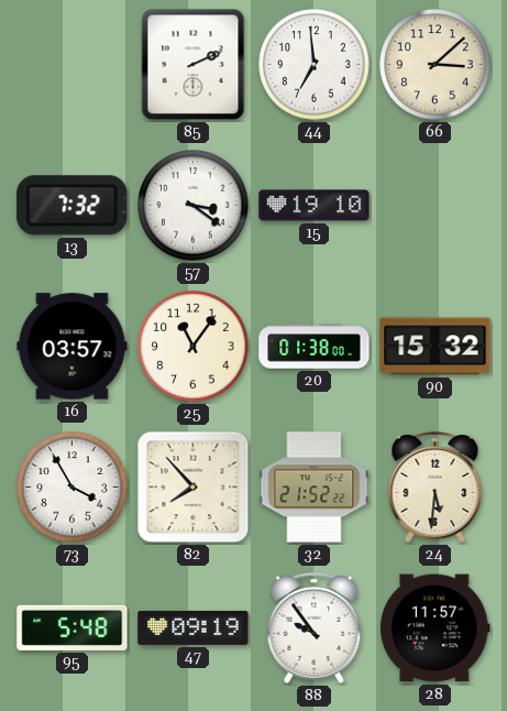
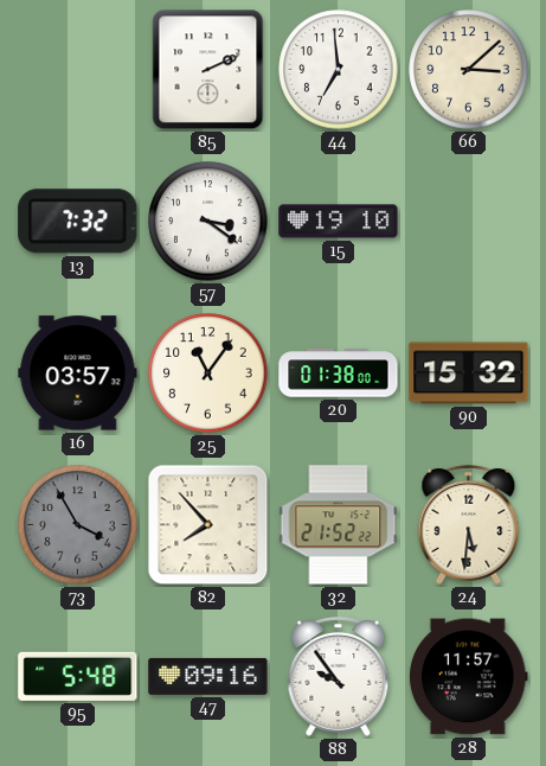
73 dial: white -> grey (78, 525)
47: 09:19 -> 09:16 (208, 676)
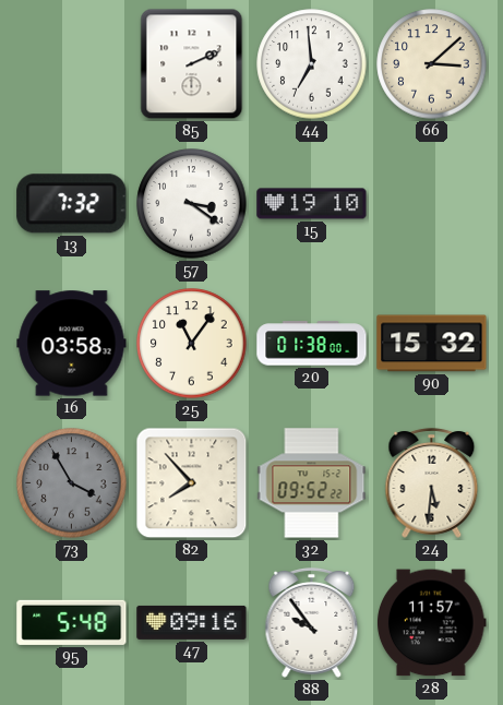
16: 03:57 -> 03:58 (72, 344)
32: 21:52 -> 09:52 (312, 483)
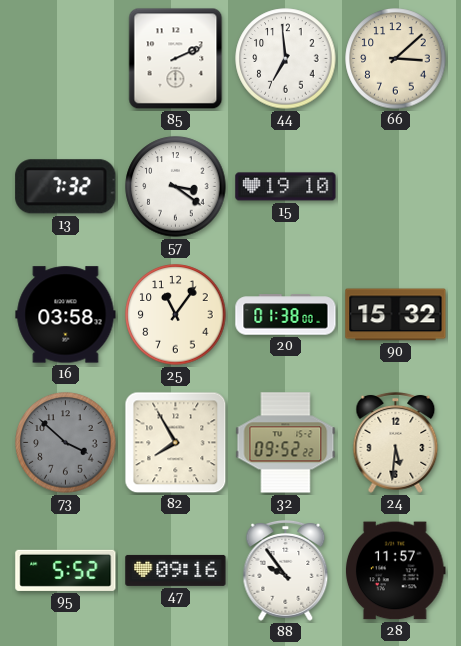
73: 3:55 -> 3:52 (66, 443)
82: 7:53 -> 7:55 (176, 443)
95: 5:48 -> 5:52 (66, 570)
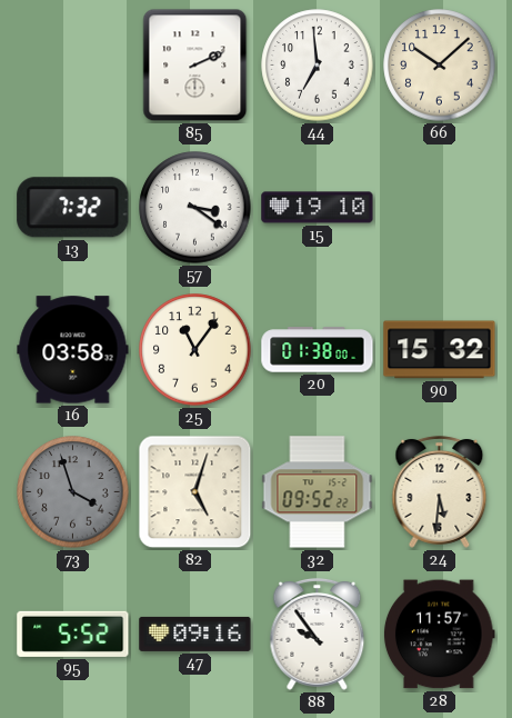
66: 3:08 -> 10:08 (440, 66)
73: 3:52 -> 3:57 (73, 492)
82: 7:55 -> 5:03 (195, 492)
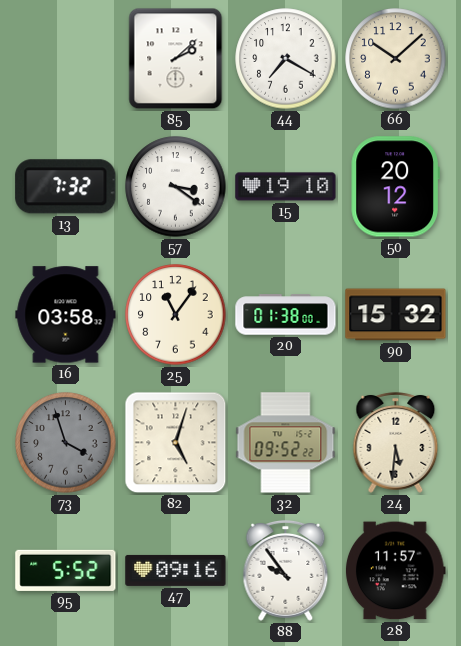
85: 2:11 -> 2:08 (176, 59)
44: 6:59 -> 7:20 (286, 59)
50: none -> 20:12 (395, 187)
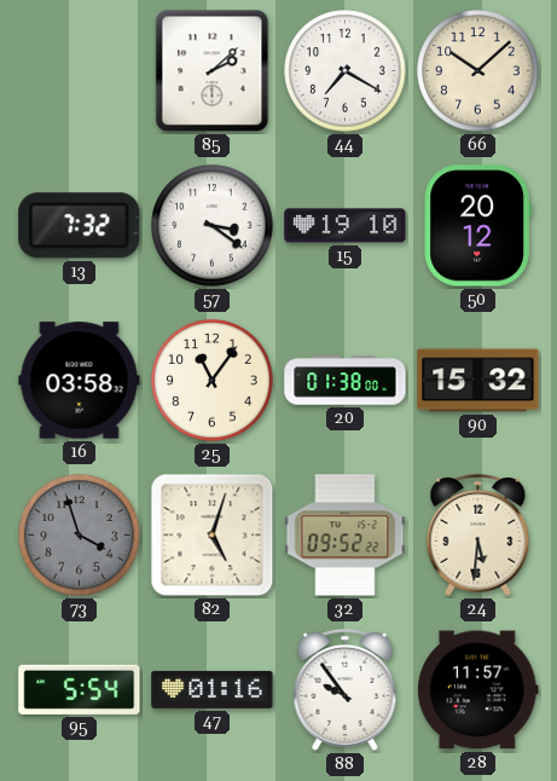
95: 5:52 -> 5:54 (80, 689)
47: 09:16 -> 01:16 (213, 689)
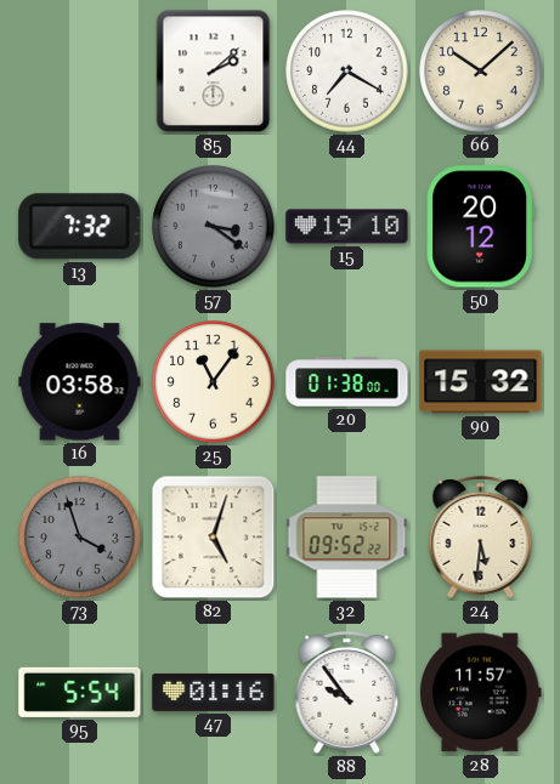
57 dial: white -> grey (214, 227)
